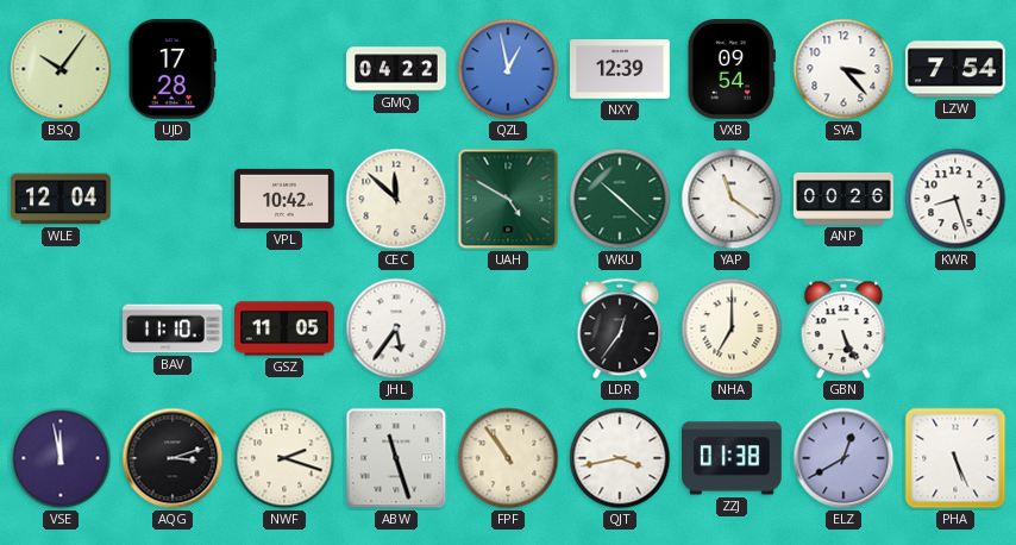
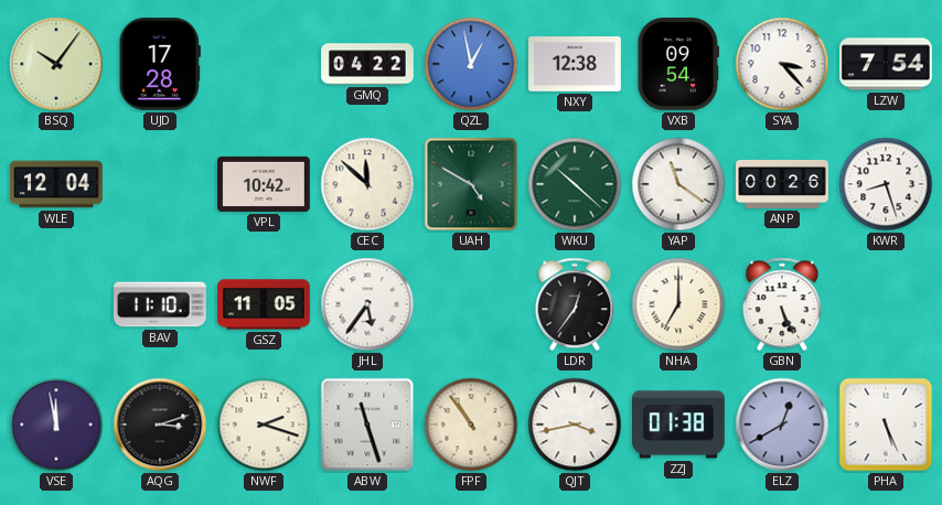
NXY: 12:39 -> 12:38 (576, 65)
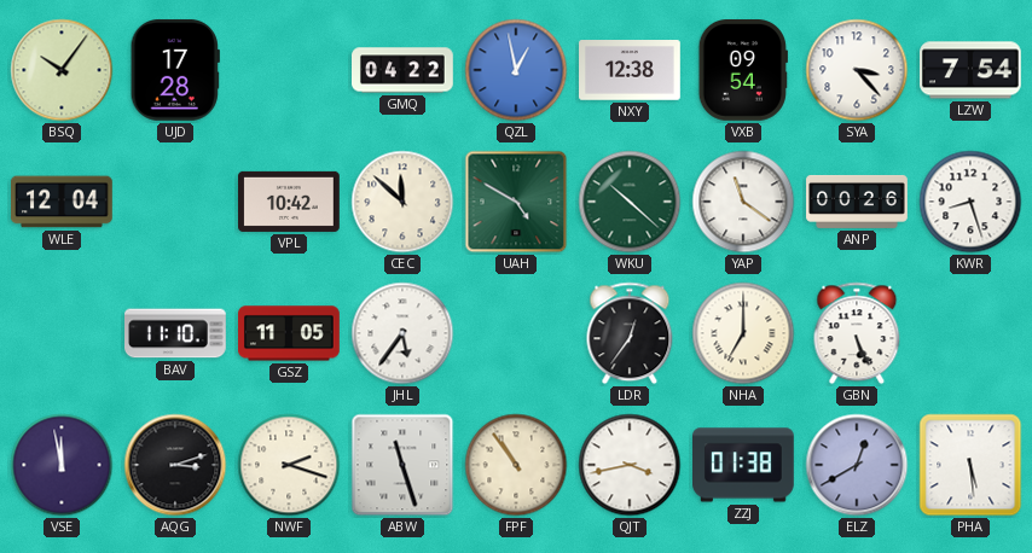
PHA: 5:26 -> 5:29 (970, 465)
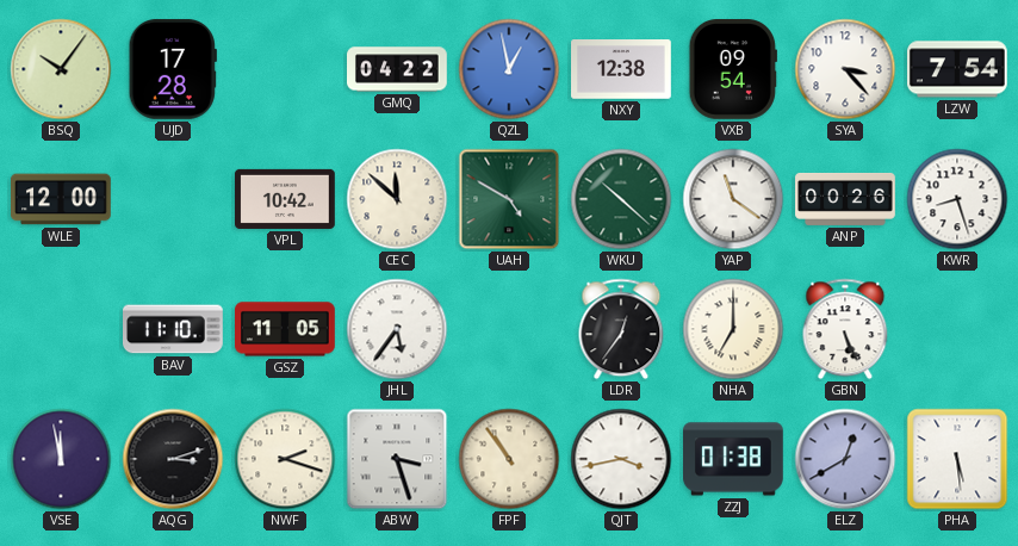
WLE: 12:04 -> 12:00 (62, 199)
ABW: 11:27 -> 3:27 (397, 459)
